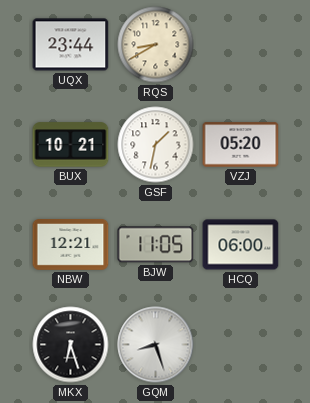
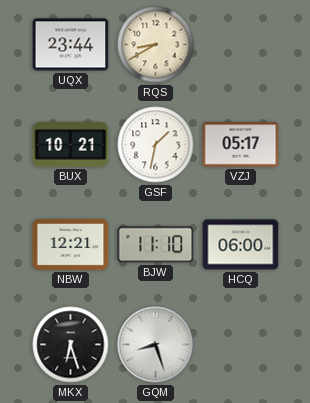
VZJ: 05:20 -> 05:17 (241, 145)
BJW: 11:05 -> 11:10 (156, 245)
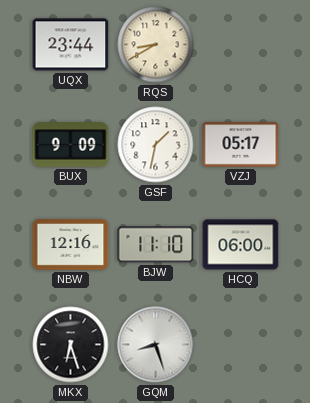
BUX: 10:21 -> 9:09 (71, 145)
NBW: 12:21 -> 12:16 (71, 245)
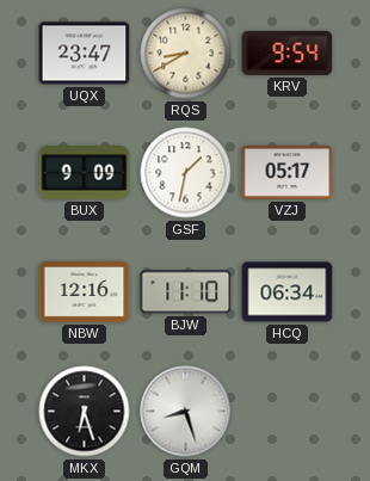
UQX: 23:44 -> 23:47 (85, 54)
KRV: none -> 9:54 (288, 53)
HCQ: 06:00 -> 06:34 (288, 292)
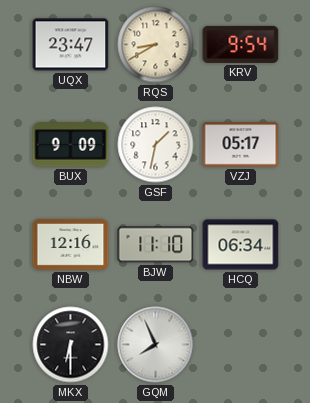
MKX: 6:27 -> 6:30 (71, 345)
GQM: 8:27 -> 7:56 (156, 345)
